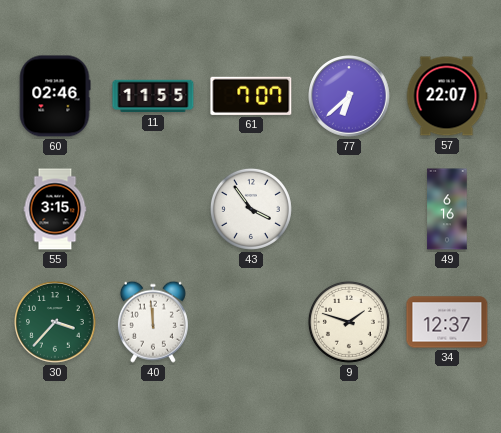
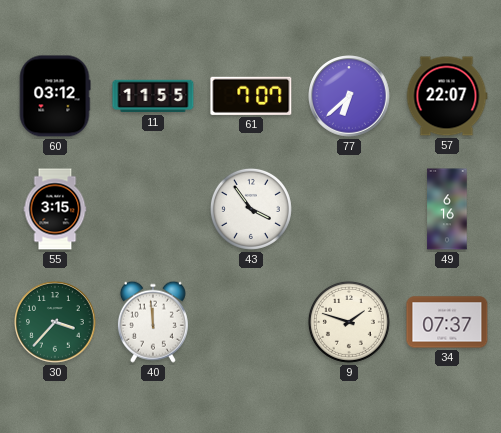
60: 02:46 -> 03:12 (55, 96)
34: 12:37 -> 07:37 (447, 322)
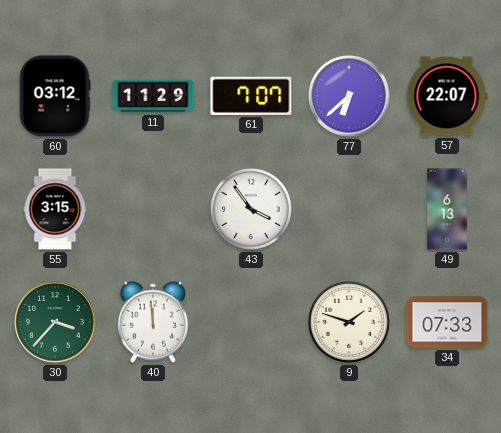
11: 11:55 -> 11:29 (153, 96)
49: 6:16 -> 6:13 (447, 209)
34: 07:37 -> 07:33 (447, 322)
